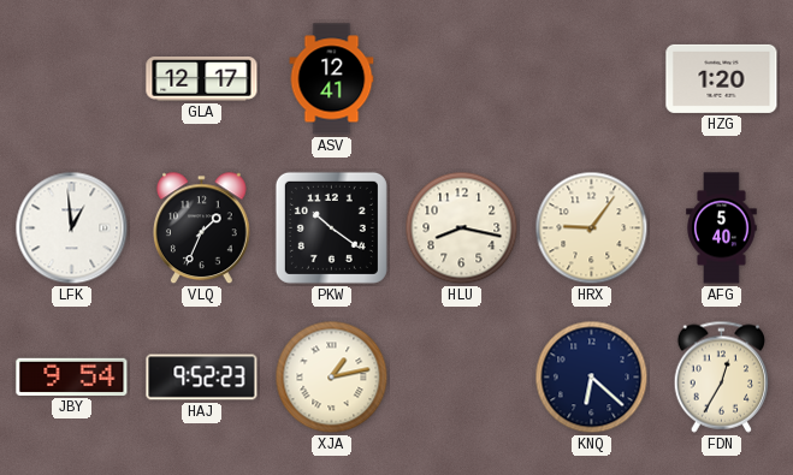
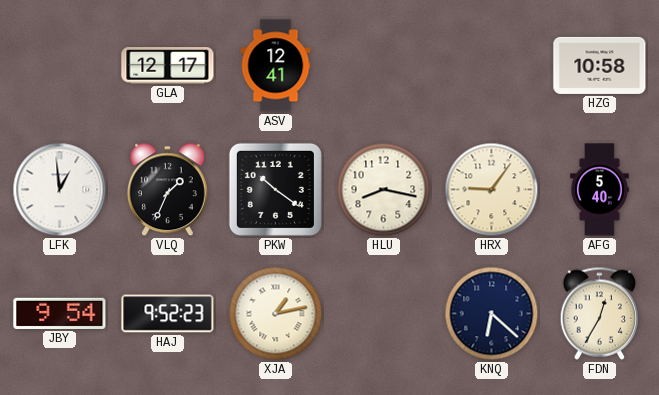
HZG: 1:20 -> 10:58 (600, 65)
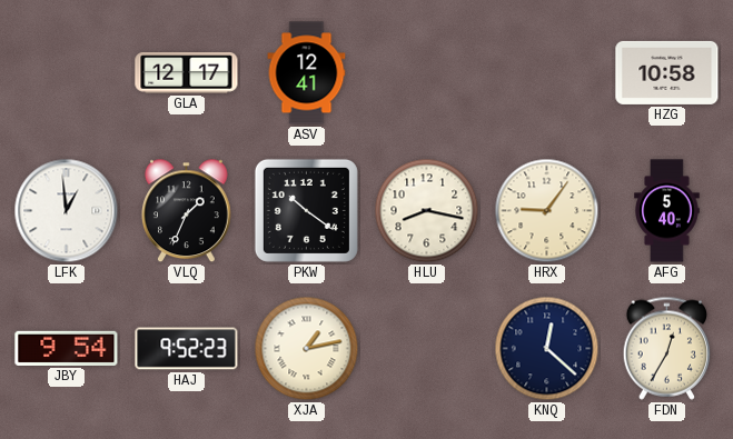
KNQ: 6:22 -> 12:22 (547, 349)
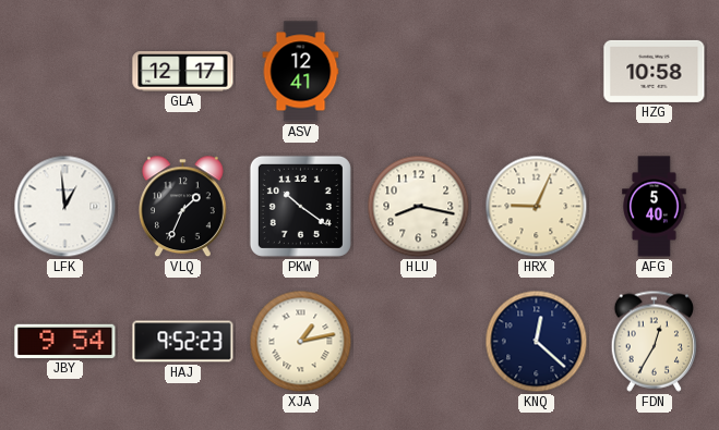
HRX: 9:06 -> 9:04 (537, 207)
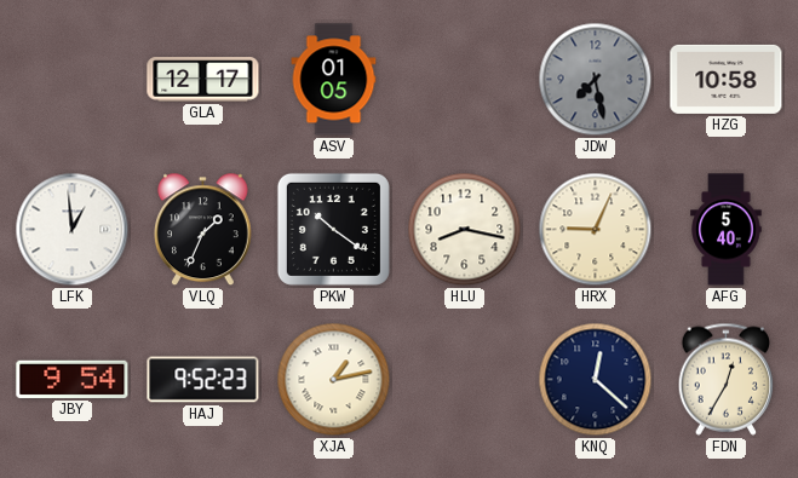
ASV: 12:41 -> 01:05 (334, 80)
JDW: none -> 7:28 (596, 80)
